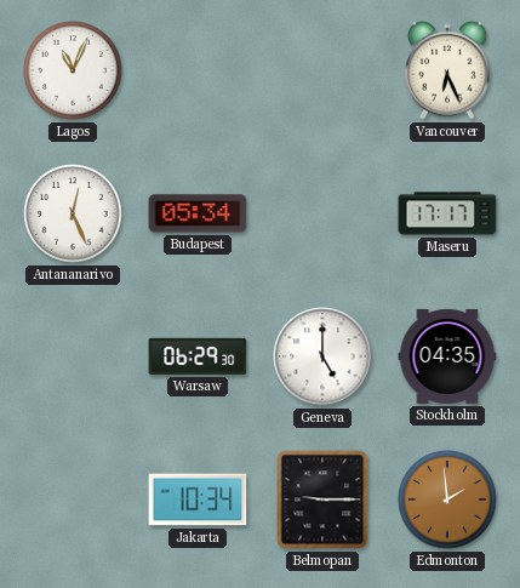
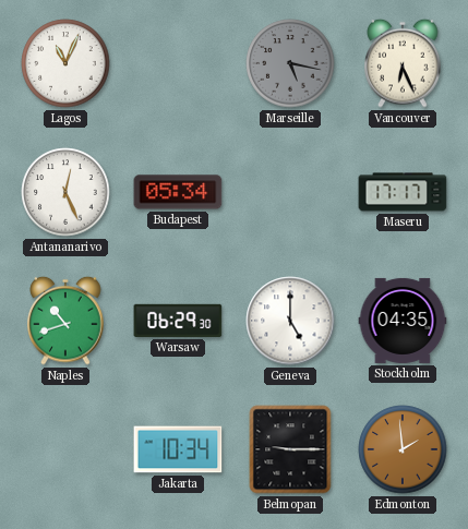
Marseille: none -> 5:17 (290, 63)
Naples: none -> 10:42 (65, 321)
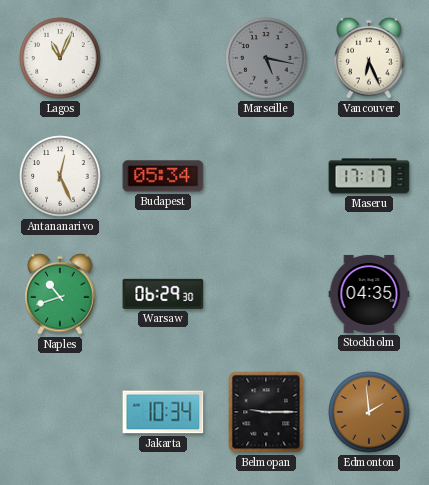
Geneva: 5:00 -> none (290, 321)
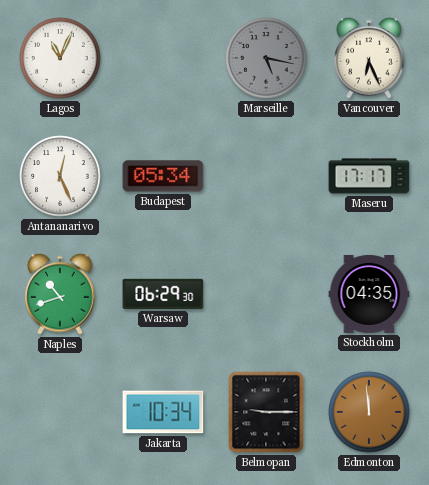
Edmonton: 1:59 -> 11:59 (369, 412)
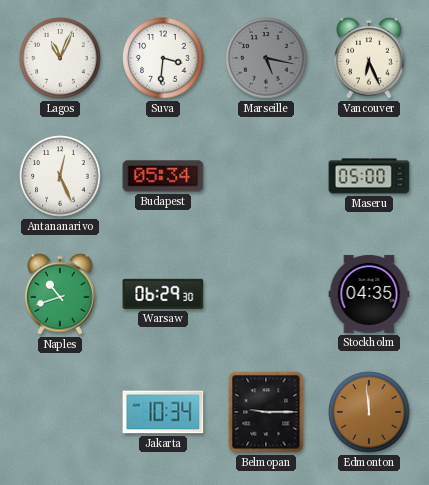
Suva: none -> 3:31 (163, 58)
Maseru: 17:17 -> 05:00 (369, 176)
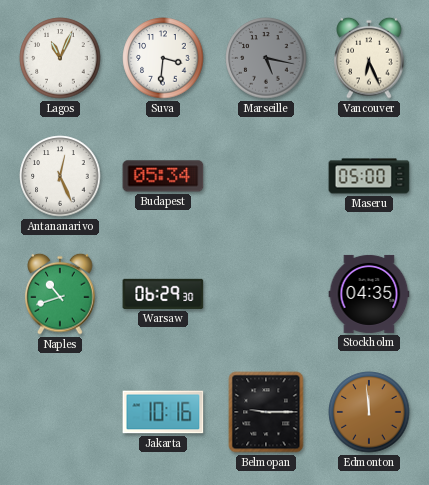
Jakarta: 10:34 -> 10:16 (163, 412)
